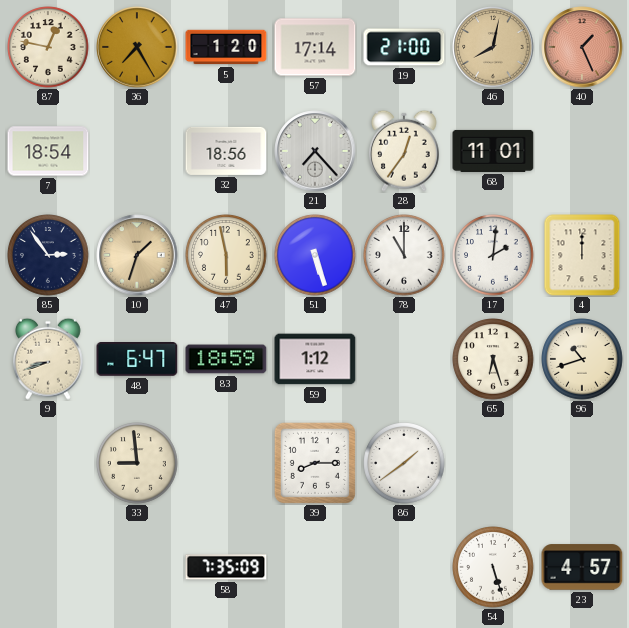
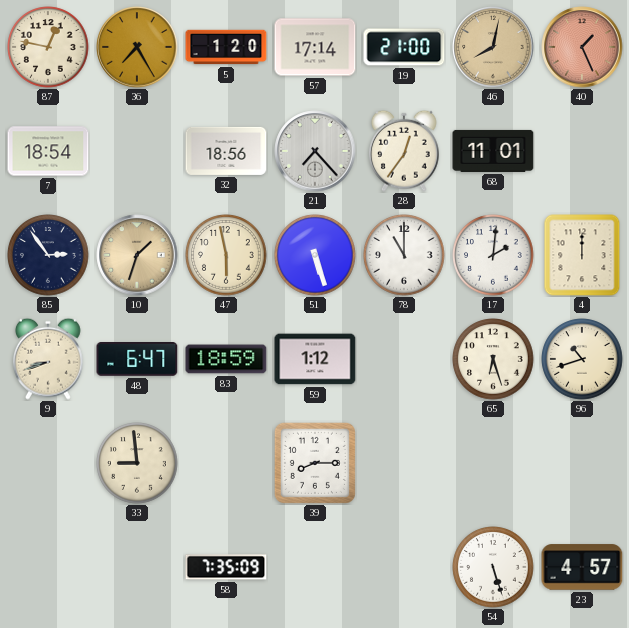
86: 1:39 -> none (404, 463)
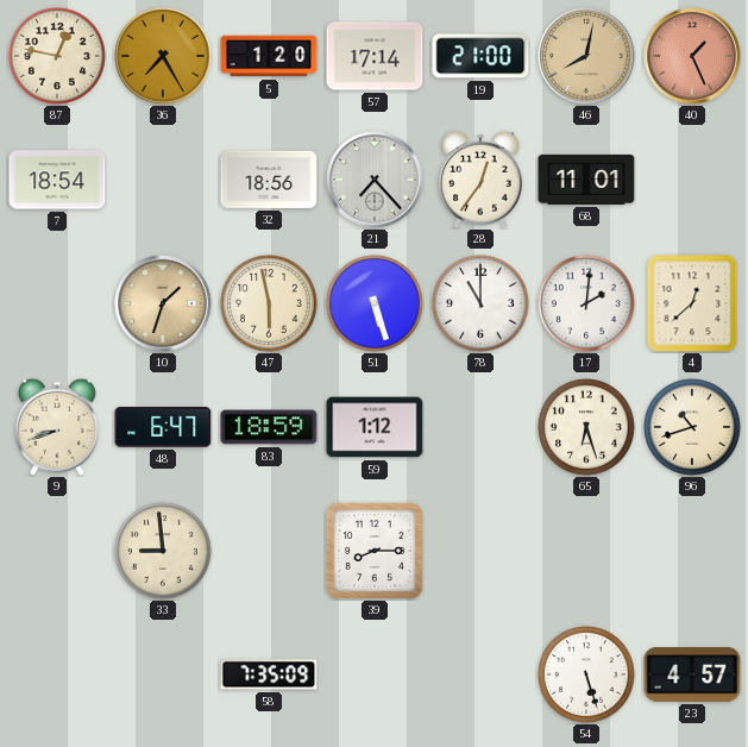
85: 2:54 -> none (48, 255)
4: 12:00 -> 12:38 (692, 303)
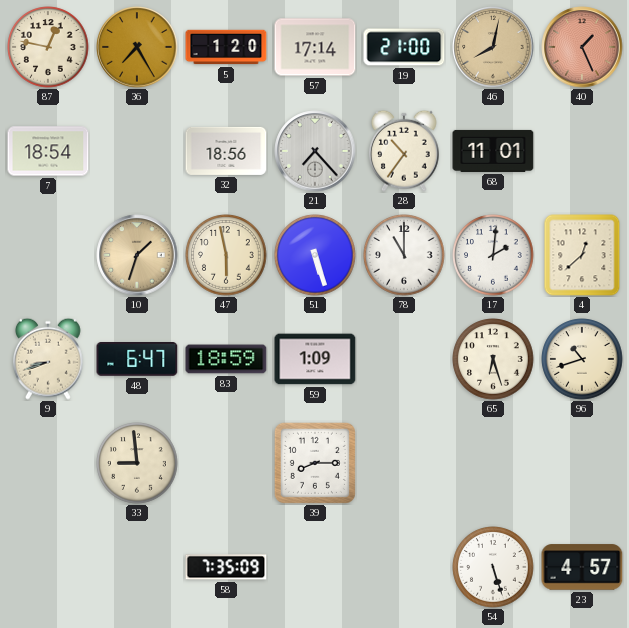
28: 12:36 -> 10:36 (405, 151)
59: 1:12 -> 1:09 (315, 359)
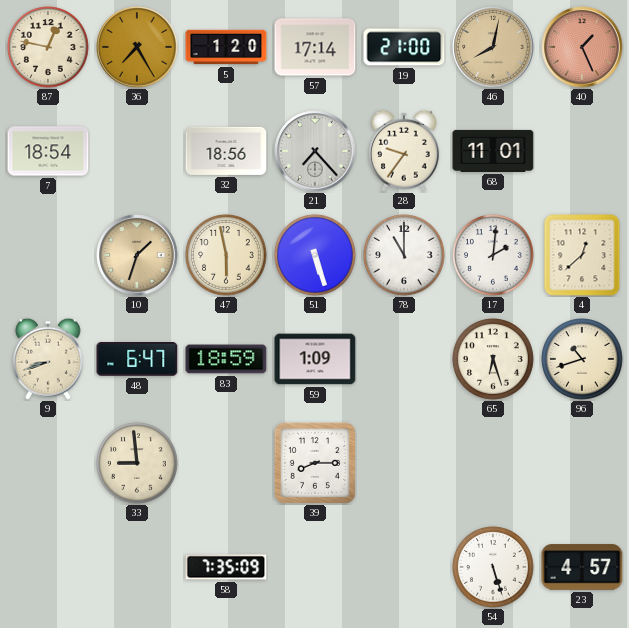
28: 10:36 -> 9:36 (405, 151)
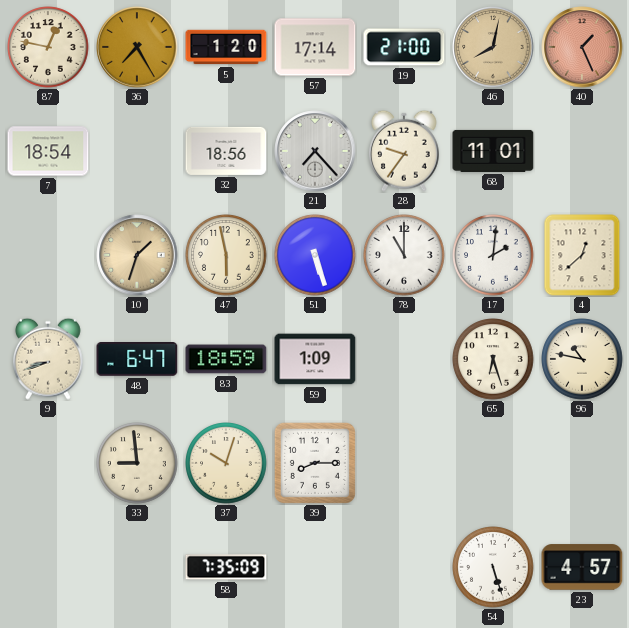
96: 10:42 -> 10:47 (582, 359)
37: none -> 10:03 (226, 463)
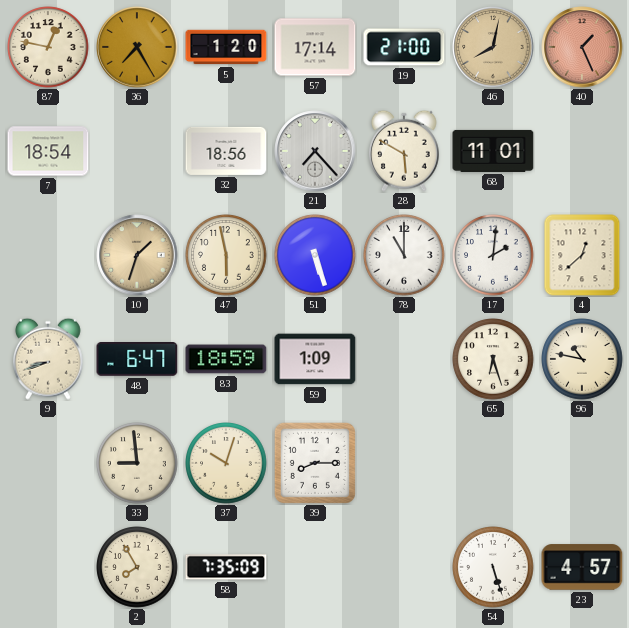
28: 9:36 -> 5:50 (405, 151)
2: none -> 7:55 (137, 567)
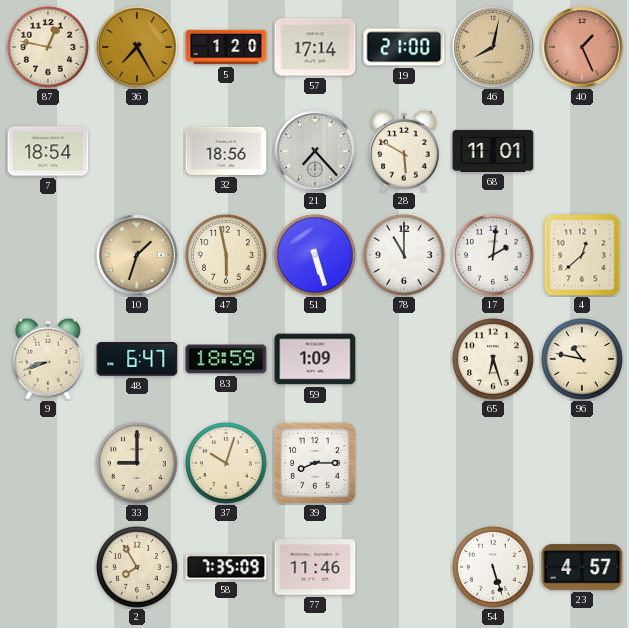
33: 8:59 -> 9:00 (137, 463)
77: none -> 11:46 (315, 567)
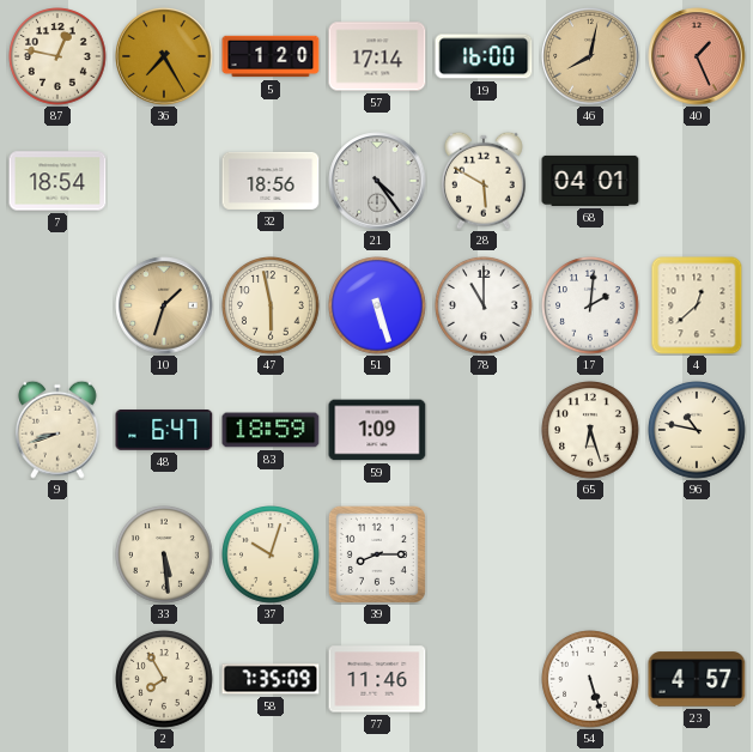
19: 21:00 -> 16:00 (484, 56)
21: 7:23 -> 4:24 (377, 181)
68: 11:01 -> 04:01 (590, 181)
33: 9:00 -> 5:29 (164, 554)
